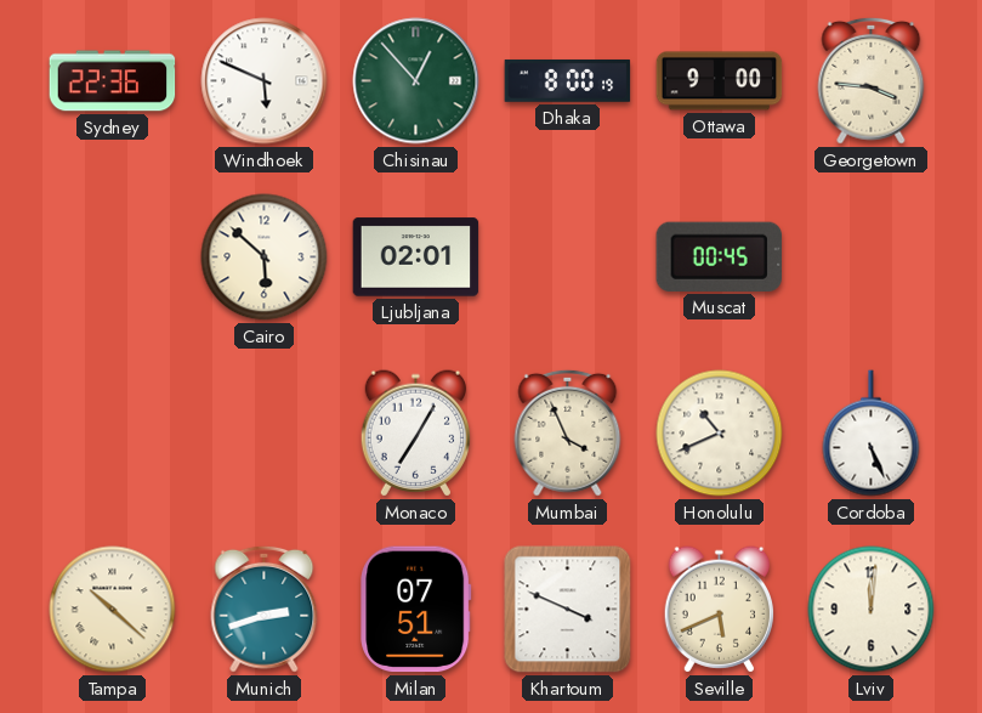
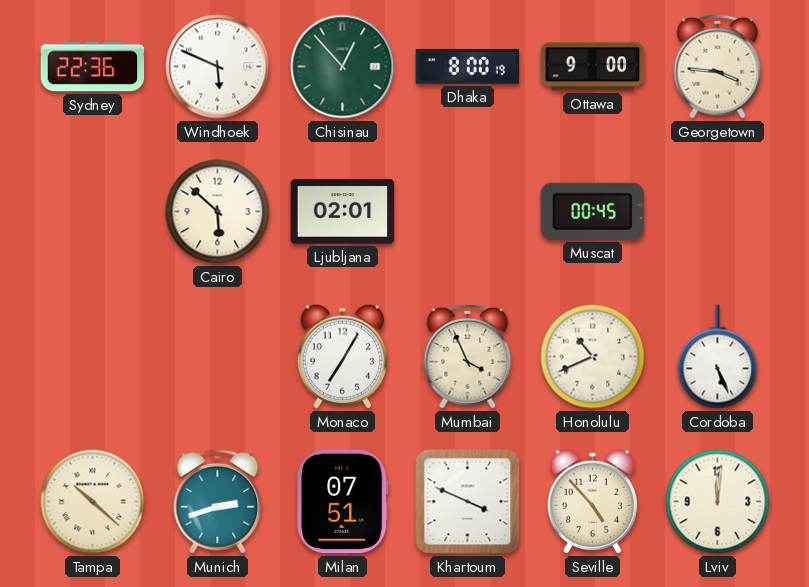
Seville: 5:41 -> 4:53 (592, 502)
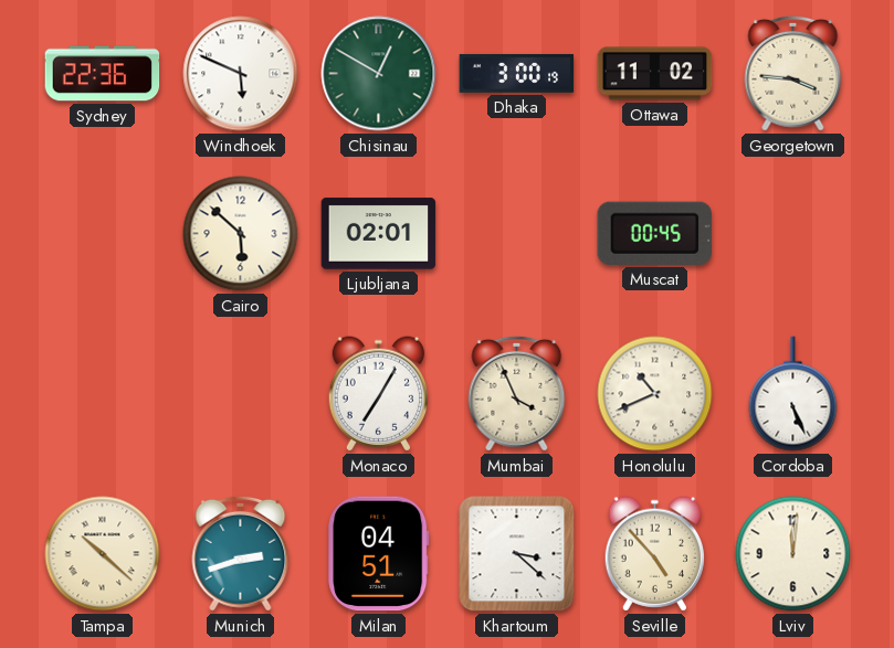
Chisinau: 12:53 -> 12:50 (379, 74)
Dhaka: 8:00 -> 3:00 (517, 73)
Ottawa: 9:00 -> 11:02 (655, 74)
Milan: 07:51 -> 04:51 (379, 554)
Khartoum: 3:49 -> 3:22 (517, 554)
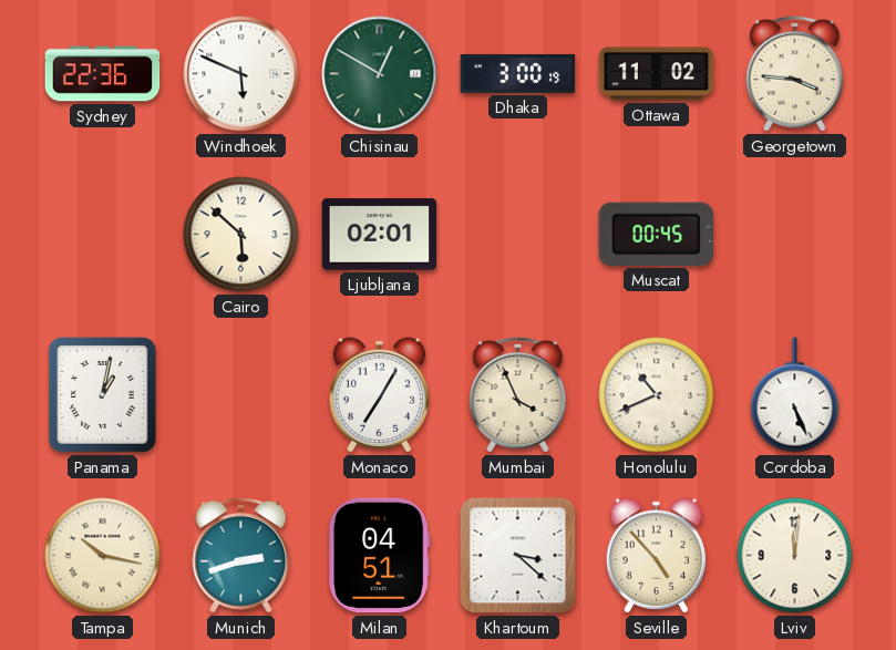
Panama: none -> 1:02 (103, 395)
Tampa: 10:22 -> 10:17 (103, 556)
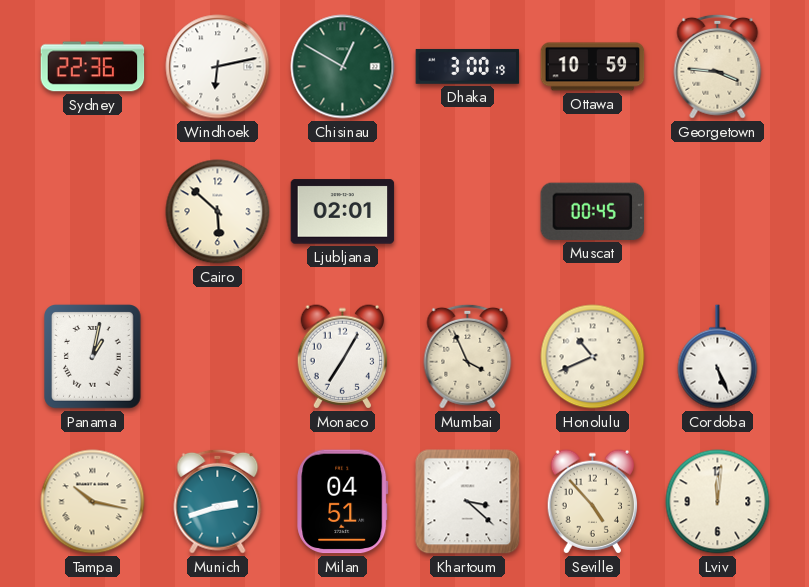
Windhoek: 5:49 -> 6:13 (218, 67)
Ottawa: 11:02 -> 10:59 (593, 67)
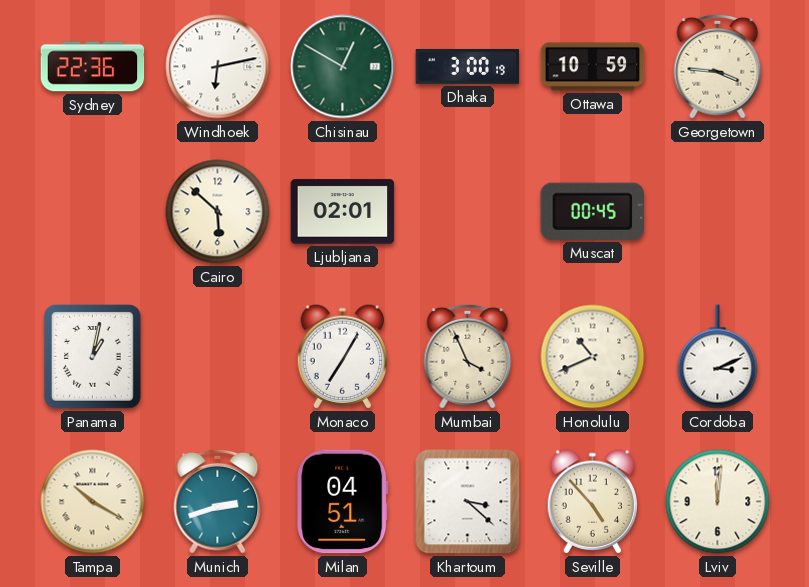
Cordoba: 5:26 -> 3:11 (718, 357)
Tampa: 10:17 -> 10:20 (93, 502)
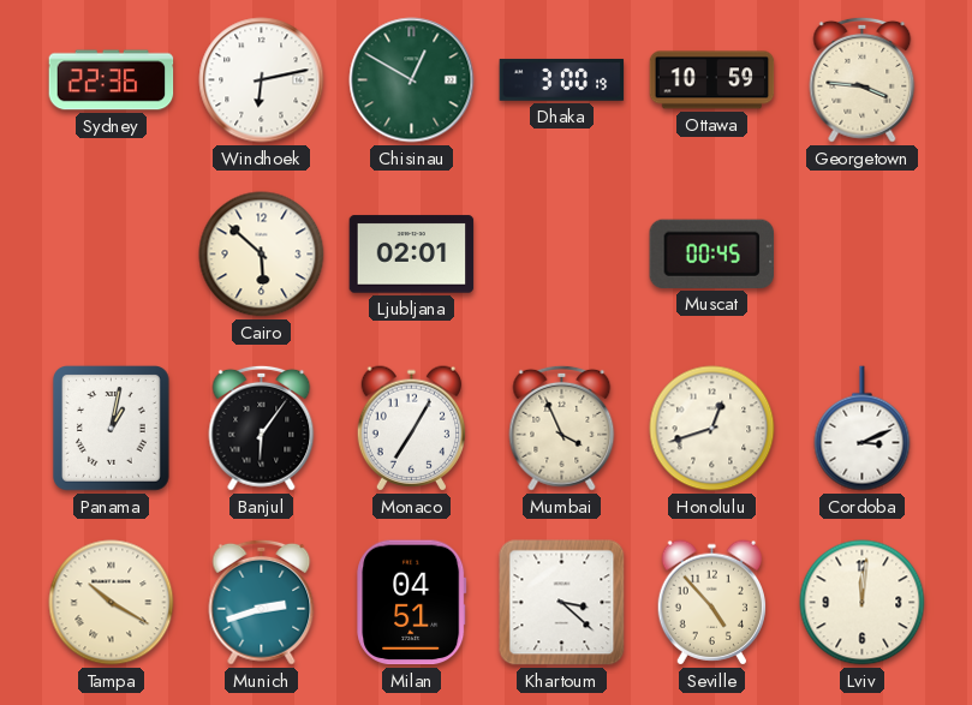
Banjul: none -> 6:06 (262, 428)
Honolulu: 10:41 -> 12:42 (712, 429)
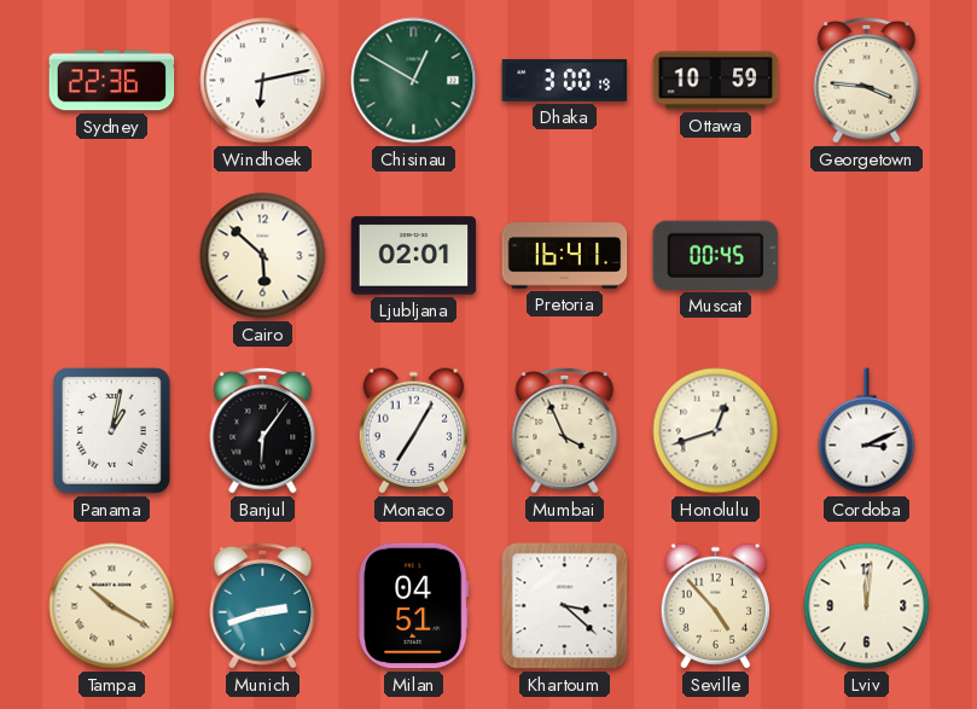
Pretoria: none -> 16:41 (565, 256)
